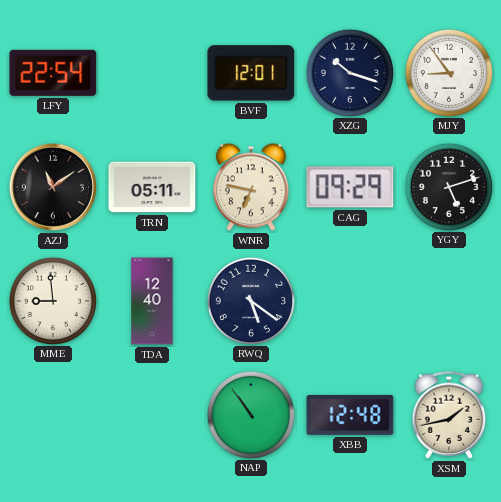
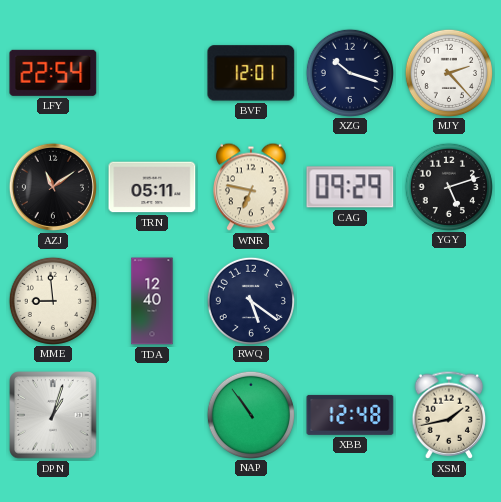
MJY: 8:54 -> 2:23 (448, 72)
DPN: none -> 1:03 (53, 415)
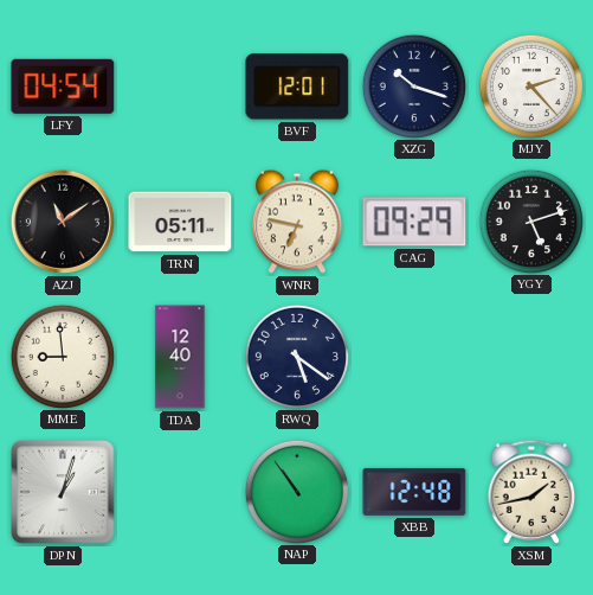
LFY: 22:54 -> 04:54 (63, 87)
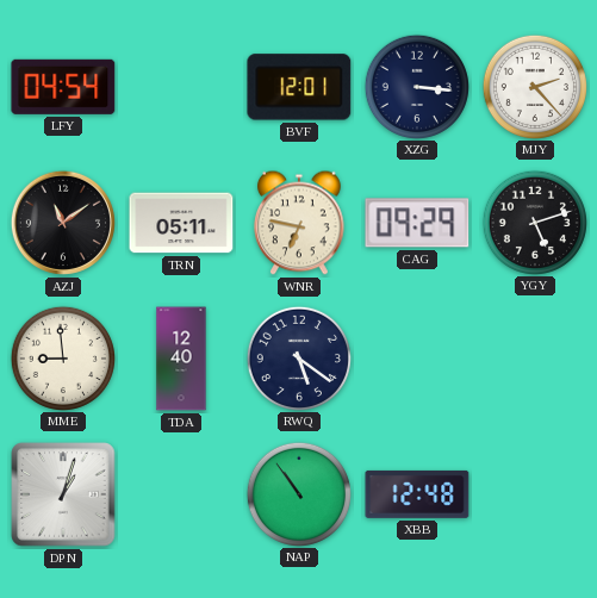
XZG: 10:18 -> 3:16 (416, 86)
XSM: 1:43 -> none (531, 492)
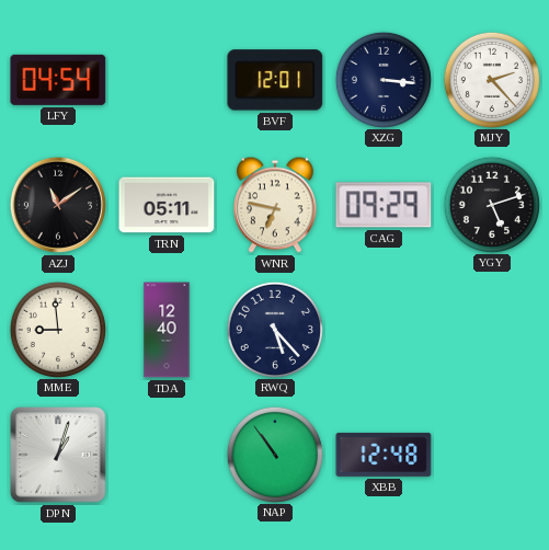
RWQ: 5:21 -> 5:23 (274, 329)
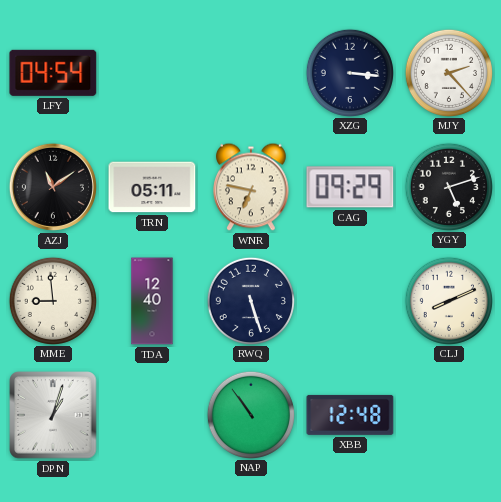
BVF: 12:01 -> none (275, 80)
RWQ: 5:23 -> 5:27 (250, 300)
CLJ: none -> 8:11 (448, 300)
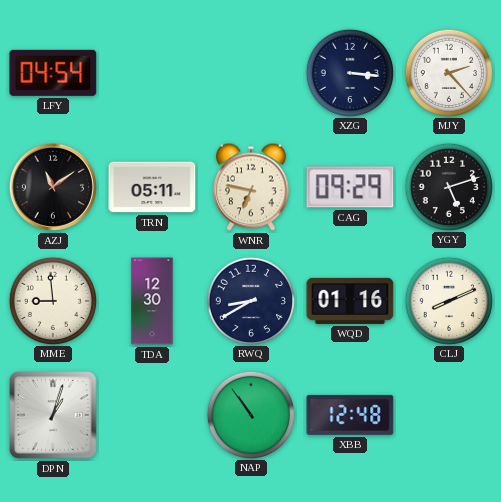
TDA: 12:40 -> 12:30 (152, 301)
RWQ: 5:27 -> 8:40 (250, 300)
WQD: none -> 01:16 (350, 301)
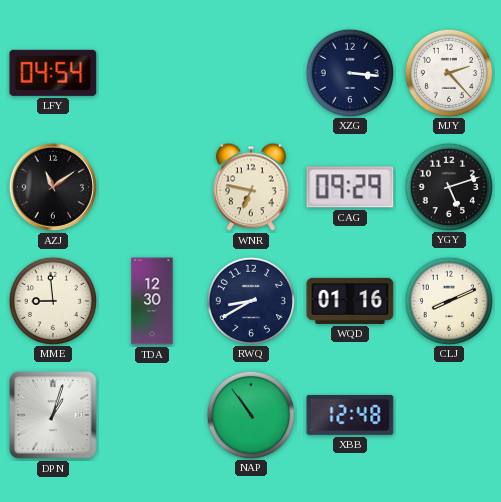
TRN: 05:11 -> none (152, 187)
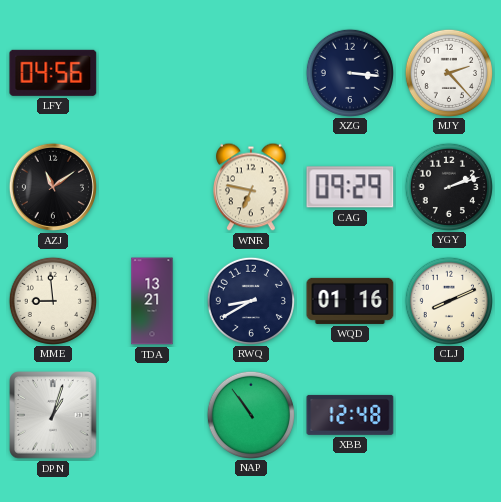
LFY: 04:54 -> 04:56 (53, 73)
YGY: 5:12 -> 2:12 (448, 186)
TDA: 12:30 -> 13:21 (152, 301)
